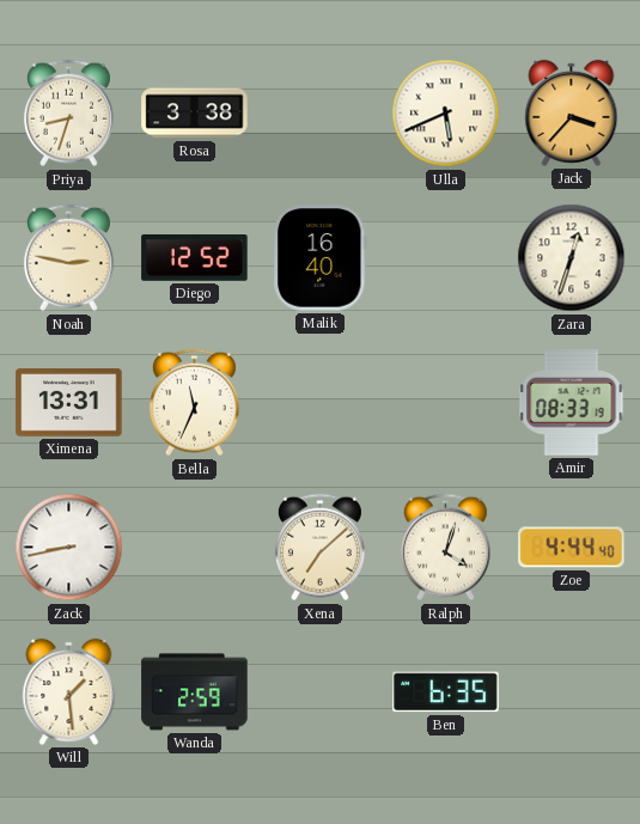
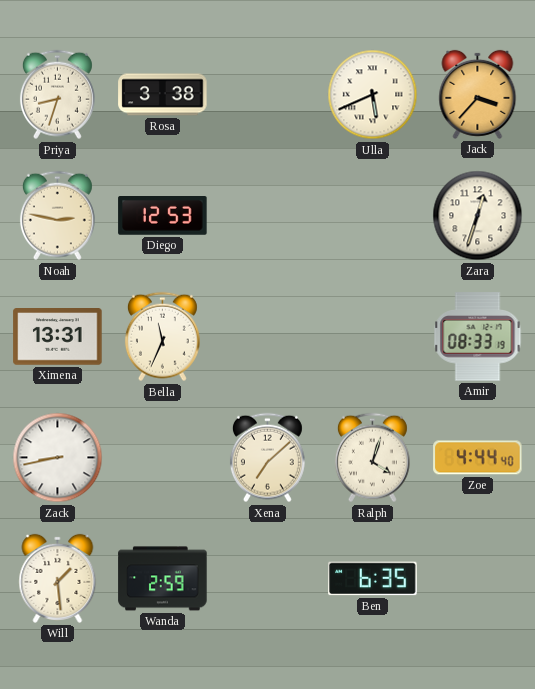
Diego: 12:52 -> 12:53 (163, 216)
Malik: 16:40 -> none (321, 258)
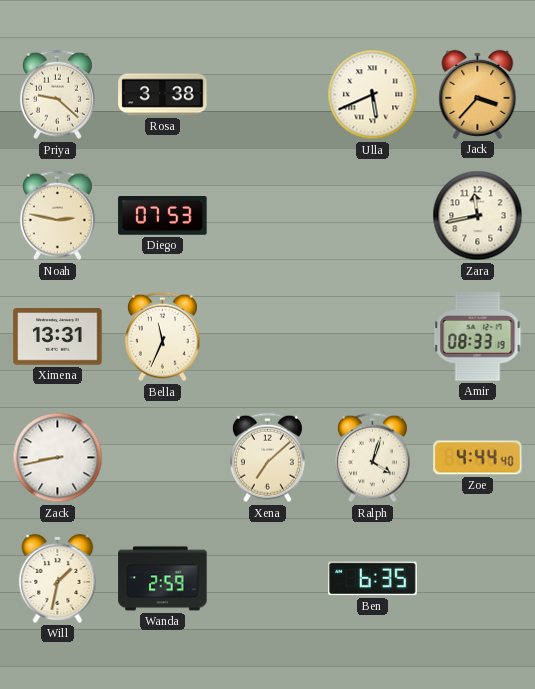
Priya: 8:33 -> 9:22 (57, 95)
Diego: 12:53 -> 07:53 (163, 216)
Zara: 12:33 -> 11:43 (478, 216)
Will: 1:29 -> 1:32 (58, 578)
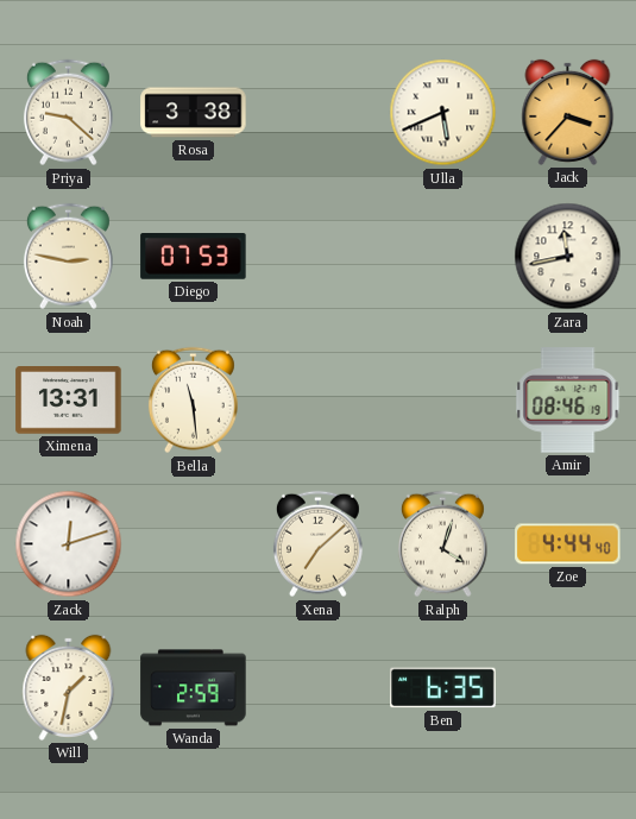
Bella: 11:34 -> 11:29 (193, 401)
Amir: 08:33 -> 08:46 (568, 401)
Zack: 8:43 -> 12:12 (69, 544)
